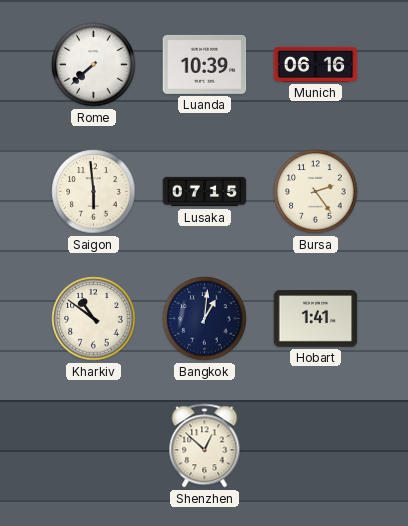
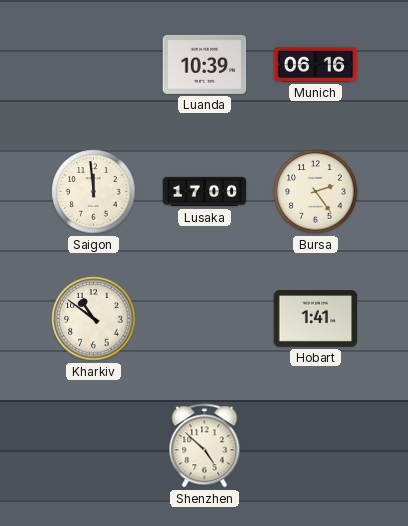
Rome: 7:38 -> none (94, 65)
Saigon: 5:59 -> 11:59 (94, 192)
Lusaka: 07:15 -> 17:00 (205, 192)
Bangkok: 1:01 -> none (205, 319)
Shenzhen: 12:52 -> 4:52 (205, 446)
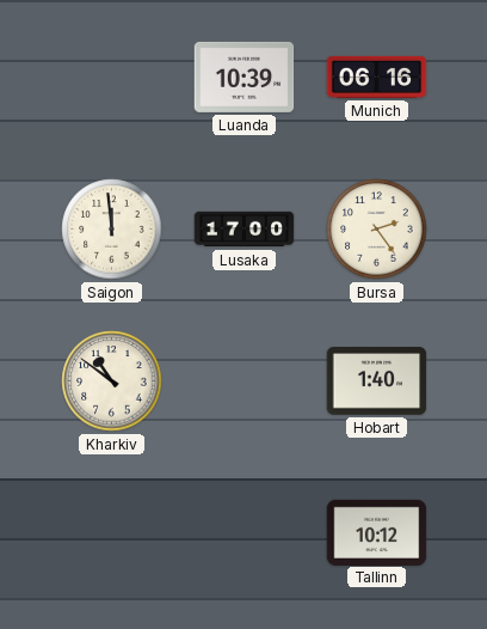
Hobart: 1:41 -> 1:40 (377, 381)
Shenzhen: 4:52 -> none (205, 446)
Tallinn: none -> 10:12 (377, 532)
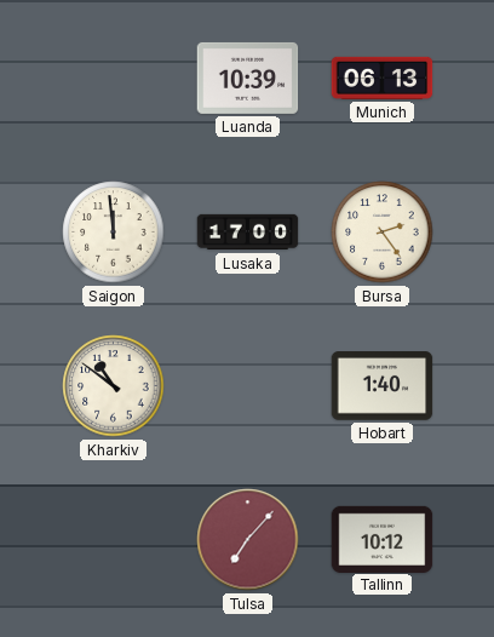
Munich: 06:16 -> 06:13 (383, 78)
Tulsa: none -> 7:07 (248, 540)
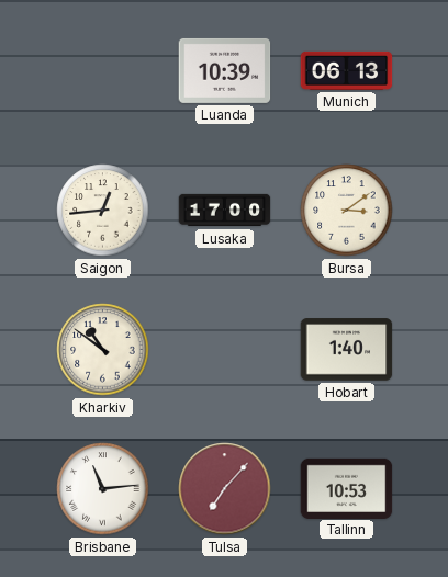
Saigon: 11:59 -> 12:44 (103, 211)
Bursa: 2:24 -> 3:09 (347, 211)
Brisbane: none -> 11:14 (103, 489)
Tallinn: 10:12 -> 10:53 (347, 488)
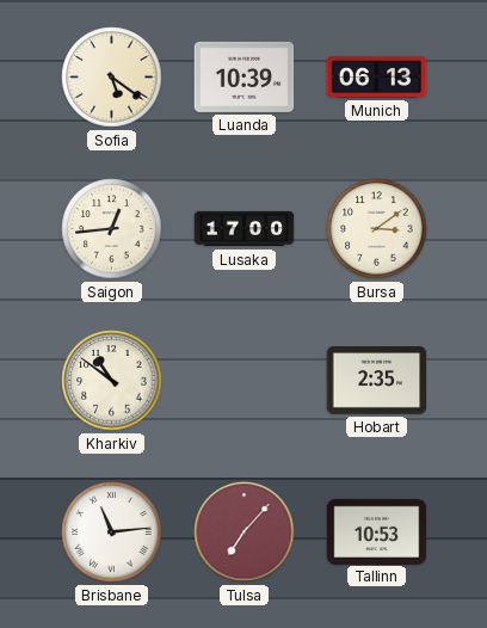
Sofia: none -> 5:21 (112, 78)
Hobart: 1:40 -> 2:35 (377, 381)
